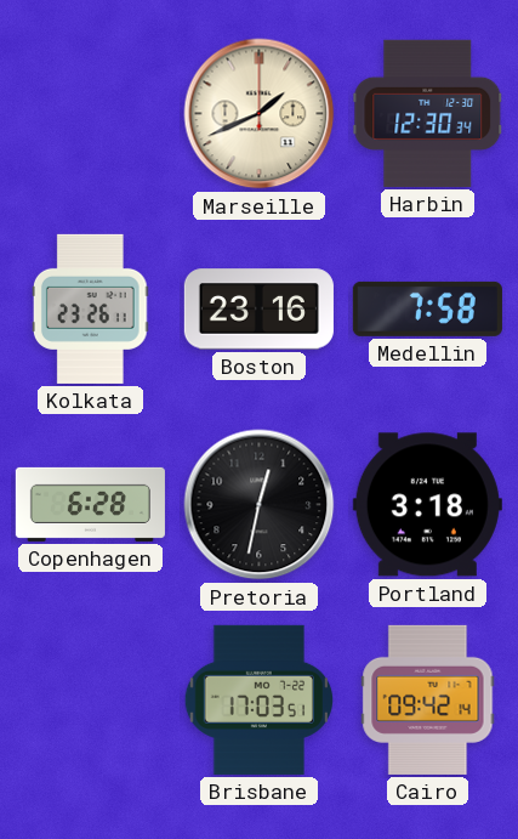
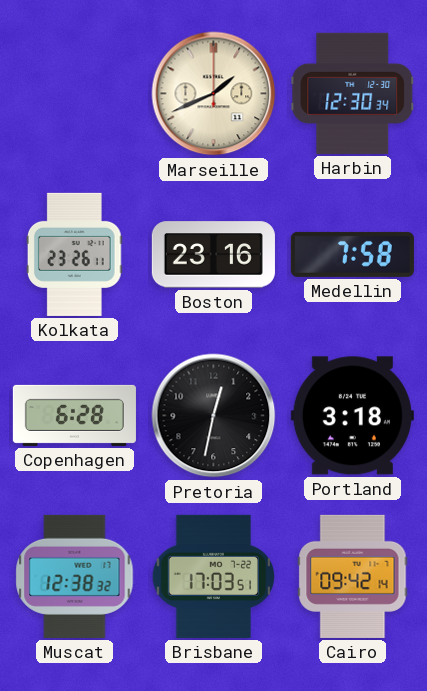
Muscat: none -> 12:38 (75, 576)
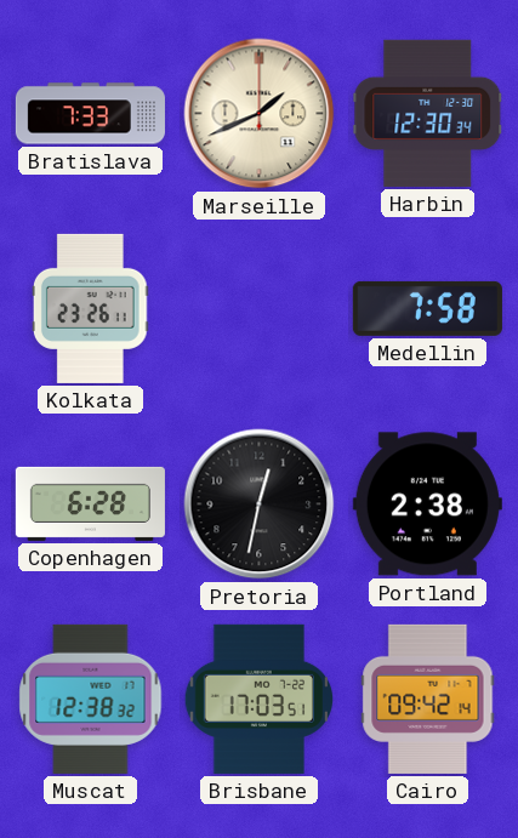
Bratislava: none -> 7:33 (90, 114)
Boston: 23:16 -> none (213, 255)
Portland: 3:18 -> 2:38 (427, 504)
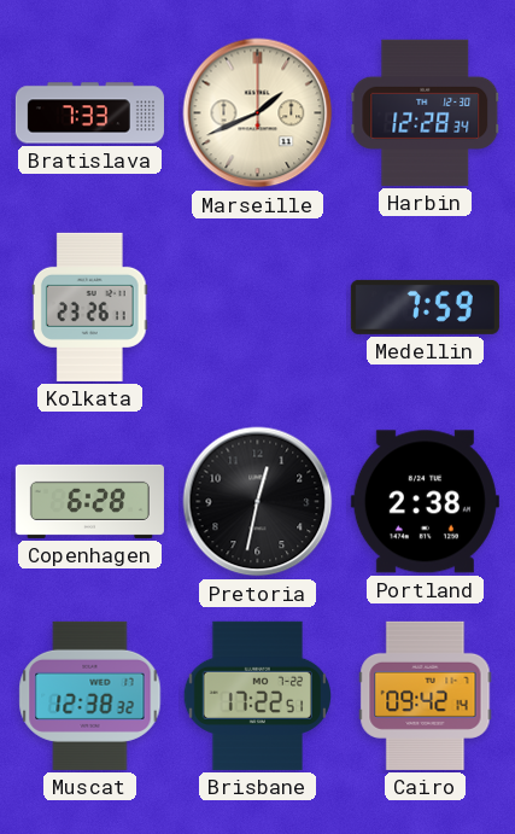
Harbin: 12:30 -> 12:28 (426, 112)
Medellin: 7:58 -> 7:59 (425, 307)
Brisbane: 17:03 -> 17:22 (258, 695)
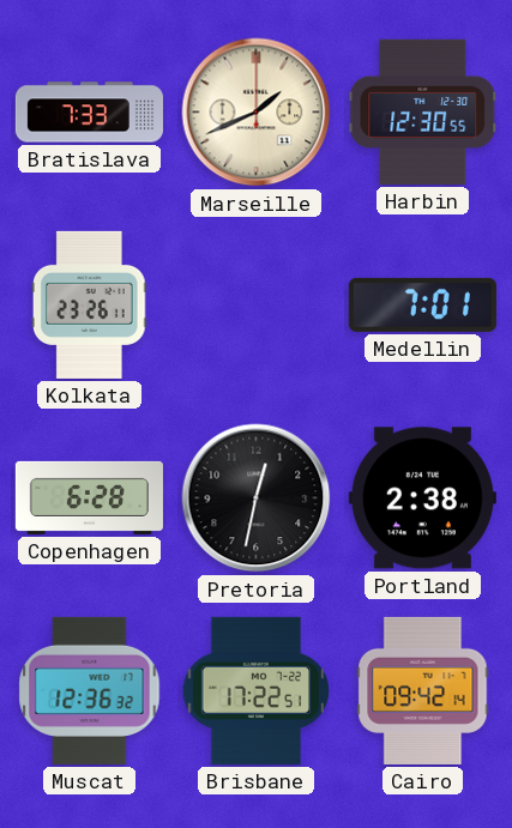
Harbin: 12:28 -> 12:30 (423, 111)
Medellin: 7:59 -> 7:01 (422, 304)
Muscat: 12:38 -> 12:36 (90, 690)
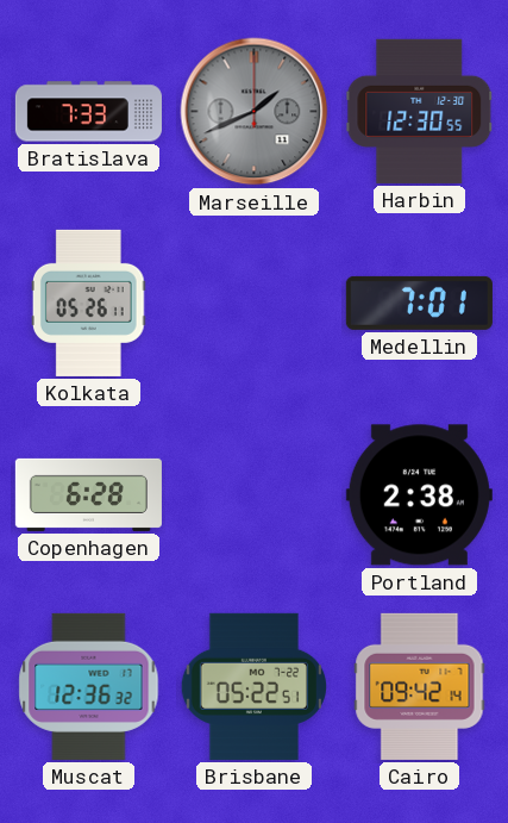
Marseille dial: cream -> grey (255, 112)
Kolkata: 23:26 -> 05:26 (88, 303)
Pretoria: 12:32 -> none (257, 498)
Brisbane: 17:22 -> 05:22 (255, 686)
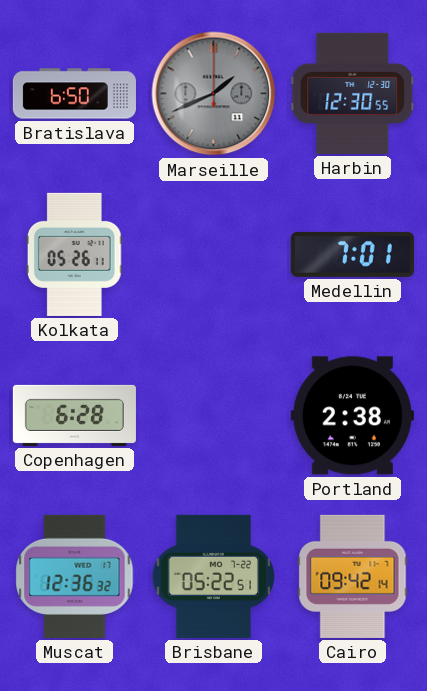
Bratislava: 7:33 -> 6:50 (74, 94)
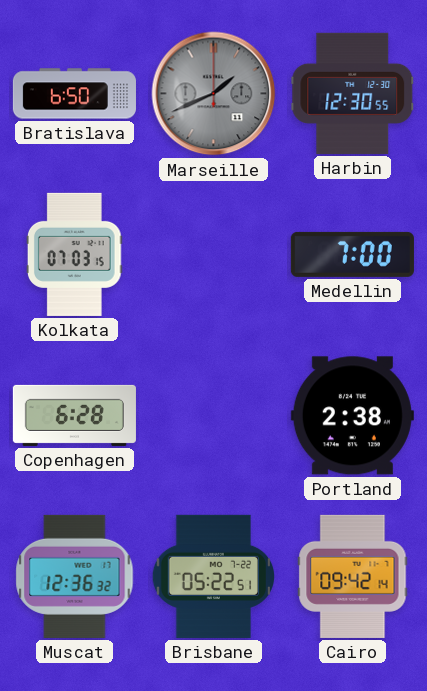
Kolkata: 05:26 -> 07:03 (74, 254)
Medellin: 7:01 -> 7:00 (352, 254)
